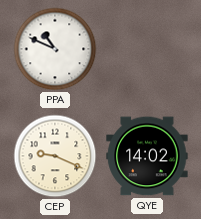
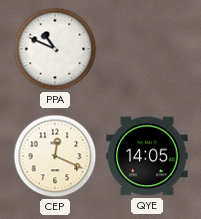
CEP: 9:19 -> 12:19 (55, 156)
QYE: 14:02 -> 14:05 (147, 156)
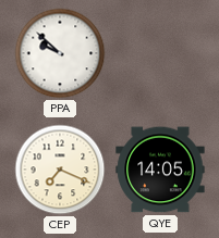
PPA: 10:49 -> 9:52 (60, 53)
CEP: 12:19 -> 7:19 (60, 170)
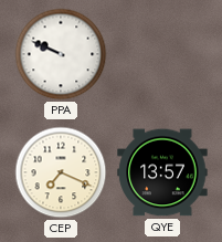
PPA: 9:52 -> 9:49 (61, 54)
QYE: 14:05 -> 13:57 (162, 172)
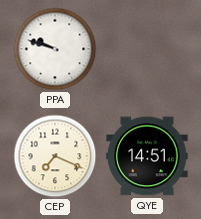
PPA: 9:49 -> 9:48 (55, 49)
QYE: 13:57 -> 14:51 (147, 156)
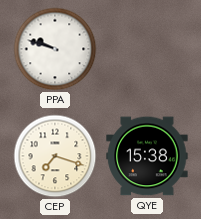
CEP: 7:19 -> 7:18 (55, 156)
QYE: 14:51 -> 15:38 (147, 156)
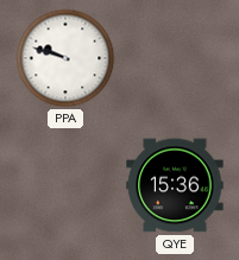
CEP: 7:18 -> none (55, 156)
QYE: 15:38 -> 15:36 (175, 185)
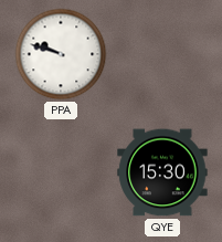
QYE: 15:36 -> 15:30 (162, 172)
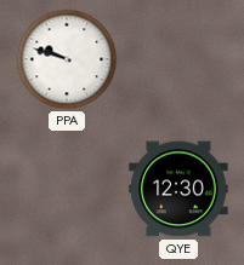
QYE: 15:30 -> 12:30 (178, 189)
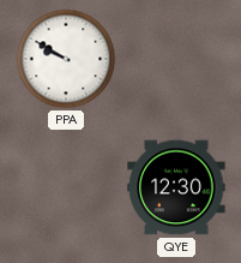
PPA: 9:48 -> 9:50 (66, 59)
